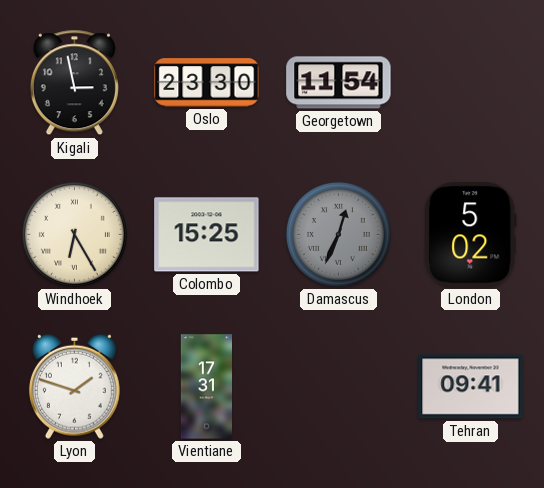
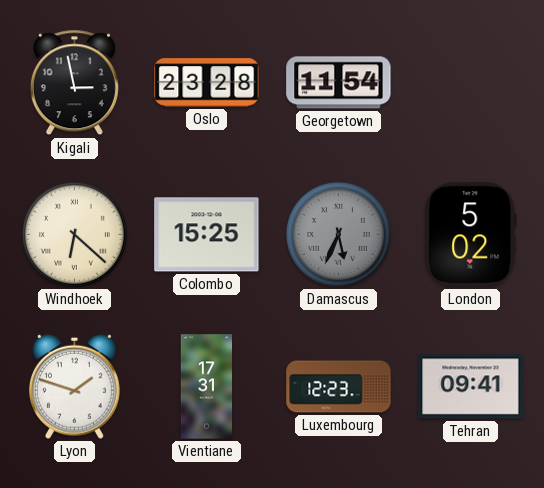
Oslo: 23:30 -> 23:28 (207, 83)
Windhoek: 6:25 -> 6:22 (74, 234)
Damascus: 12:34 -> 5:34 (338, 234)
Luxembourg: none -> 12:23 (339, 387)
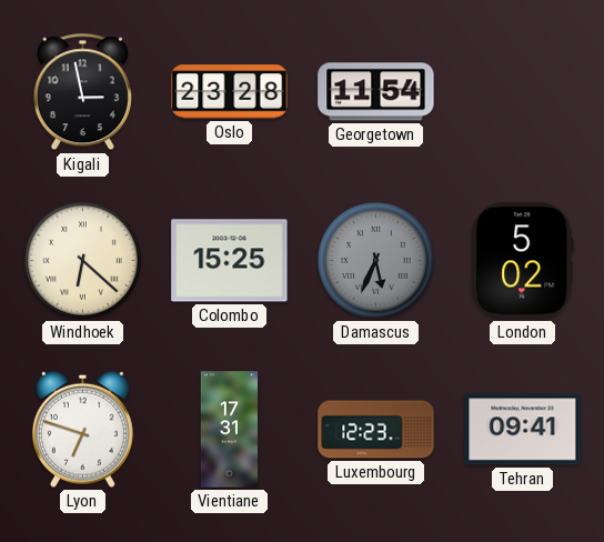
Lyon: 1:48 -> 6:48 (82, 429)
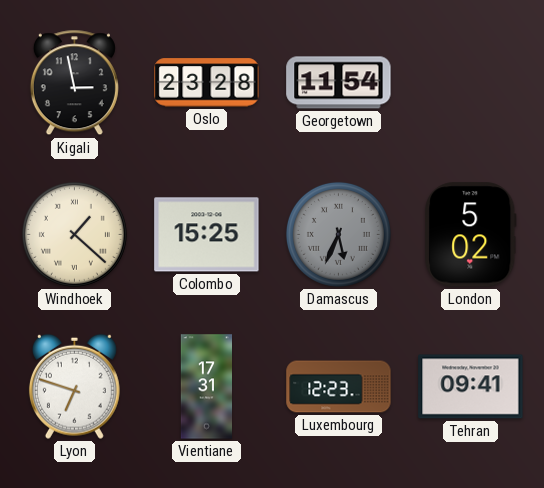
Windhoek: 6:22 -> 1:22 (74, 234)
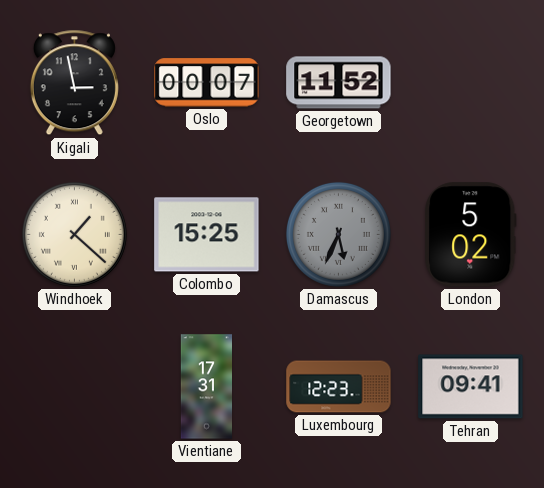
Oslo: 23:28 -> 00:07 (207, 83)
Georgetown: 11:54 -> 11:52 (339, 83)
Lyon: 6:48 -> none (74, 386)
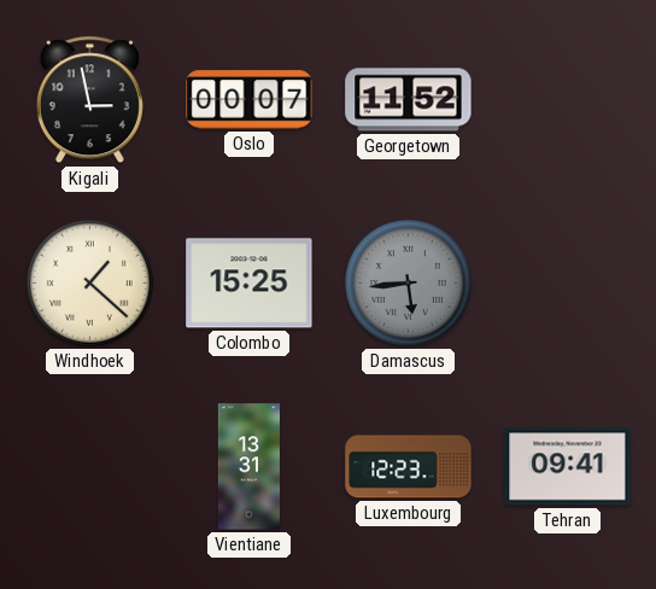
Damascus: 5:34 -> 5:44 (408, 282)
London: 5:02 -> none (471, 235)
Vientiane: 17:31 -> 13:31 (250, 467)
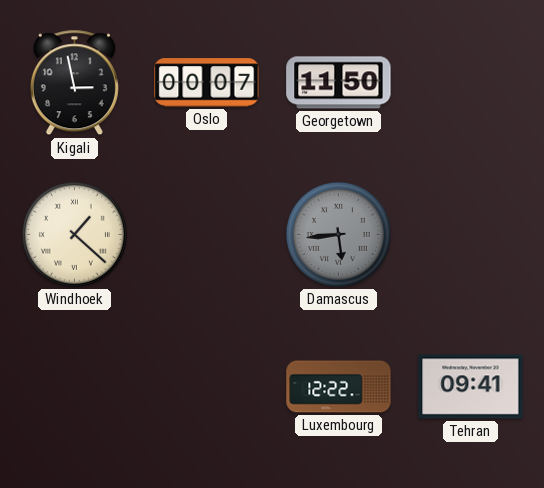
Georgetown: 11:52 -> 11:50 (339, 83)
Colombo: 15:25 -> none (250, 284)
Vientiane: 13:31 -> none (250, 467)
Luxembourg: 12:23 -> 12:22 (339, 387)
